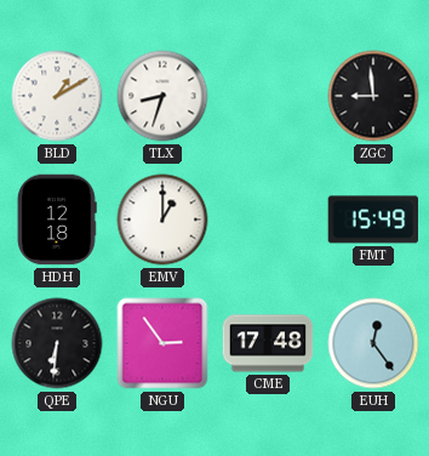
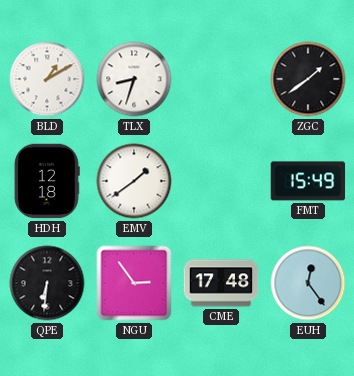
ZGC: 8:59 -> 1:39 (308, 79)
EMV: 1:00 -> 1:39 (134, 181)
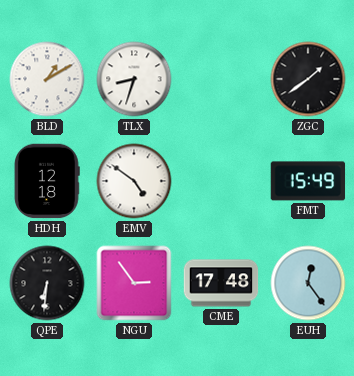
EMV: 1:39 -> 4:51 (134, 181)
